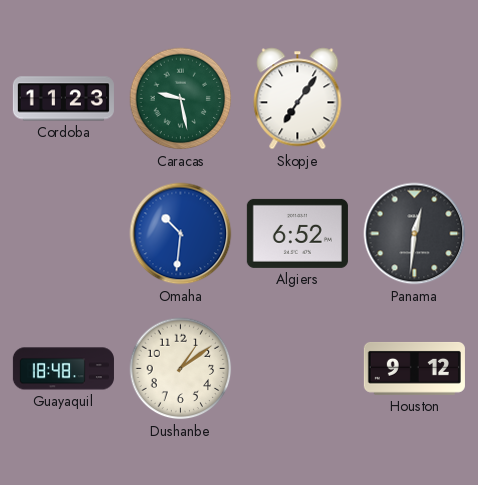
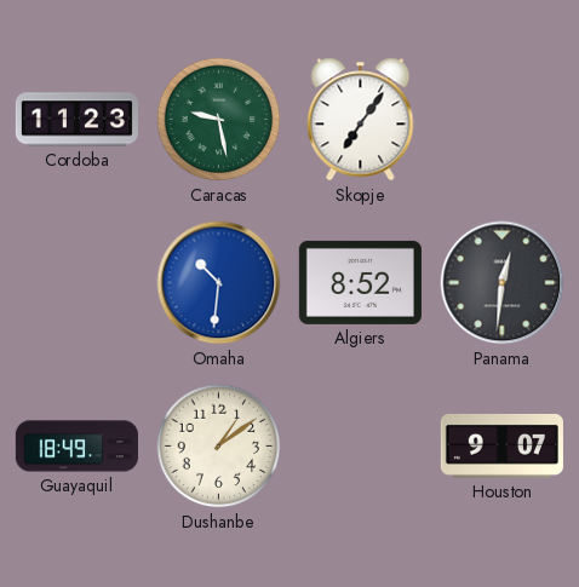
Algiers: 6:52 -> 8:52 (360, 282)
Guayaquil: 18:48 -> 18:49 (76, 447)
Houston: 9:12 -> 9:07 (501, 445)
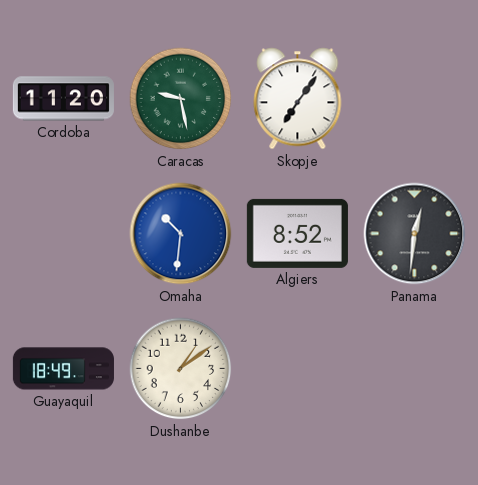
Cordoba: 11:23 -> 11:20 (63, 99)
Houston: 9:07 -> none (501, 445)
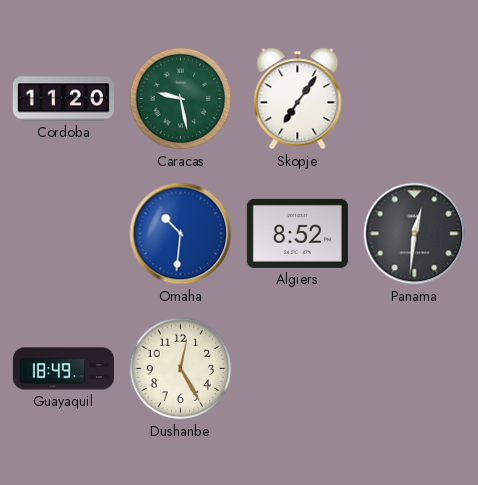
Dushanbe: 1:09 -> 12:25 (181, 369)
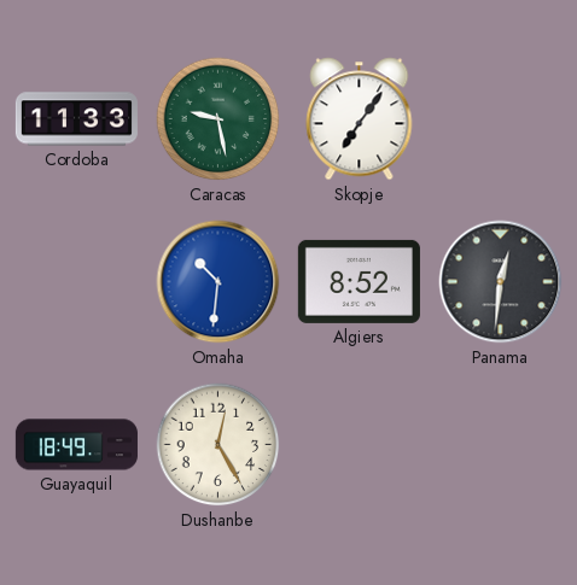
Cordoba: 11:20 -> 11:33 (76, 119)
